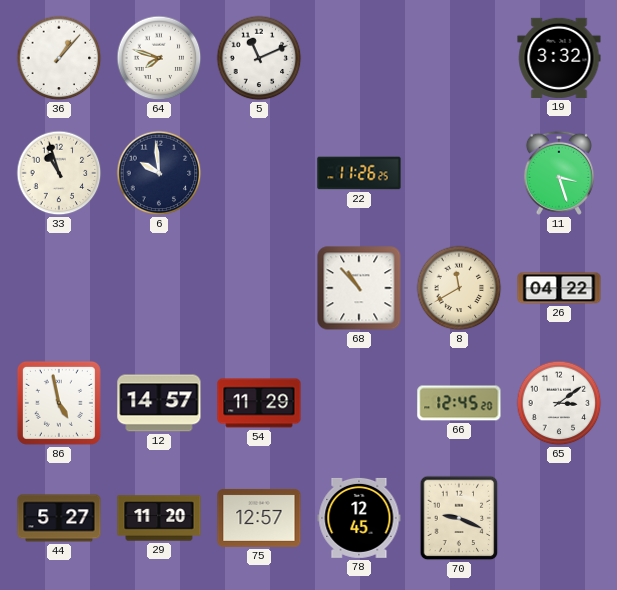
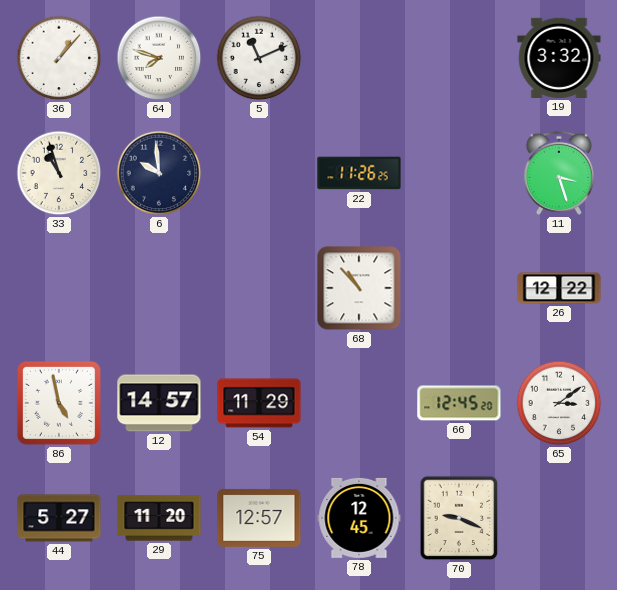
8: 11:40 -> none (459, 288)
26: 04:22 -> 12:22 (559, 288)
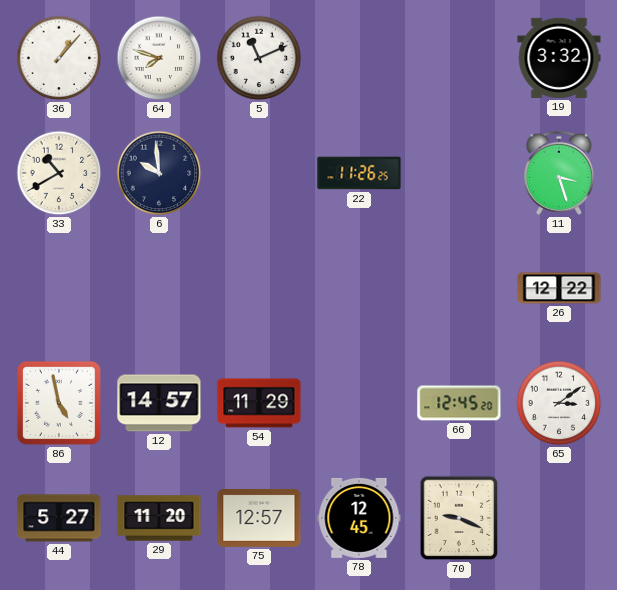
33: 10:57 -> 10:40 (59, 173)
68: 10:53 -> none (359, 288)
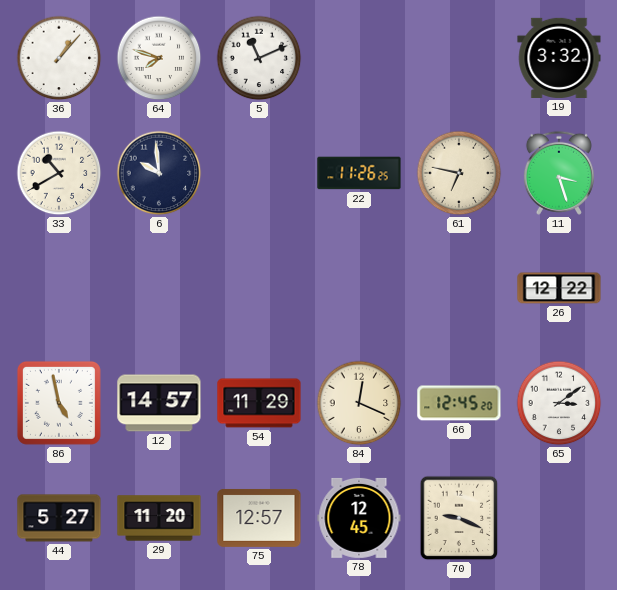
61: none -> 6:47 (459, 173)
84: none -> 12:19 (359, 403)
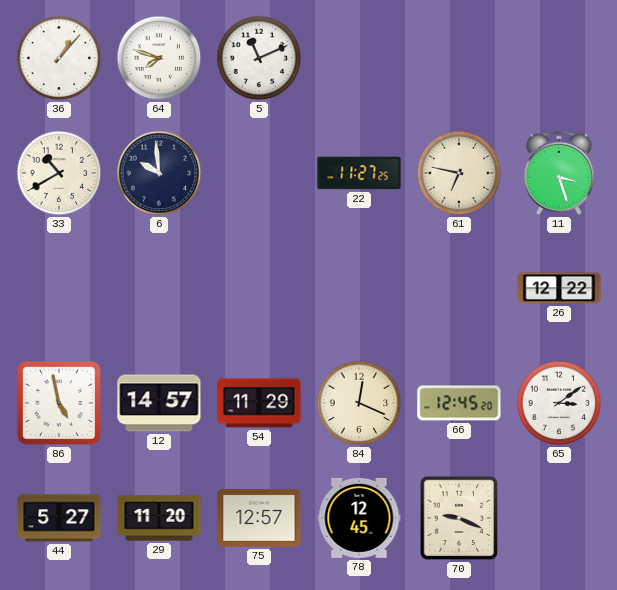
19: 3:32 -> none (559, 58)
22: 11:26 -> 11:27 (359, 173)
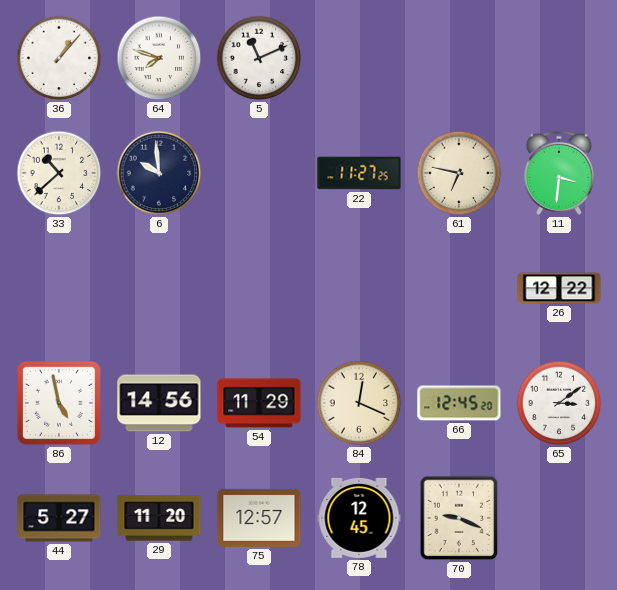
33: 10:40 -> 10:38 (59, 173)
11: 3:27 -> 3:31 (559, 173)
12: 14:57 -> 14:56 (159, 403)
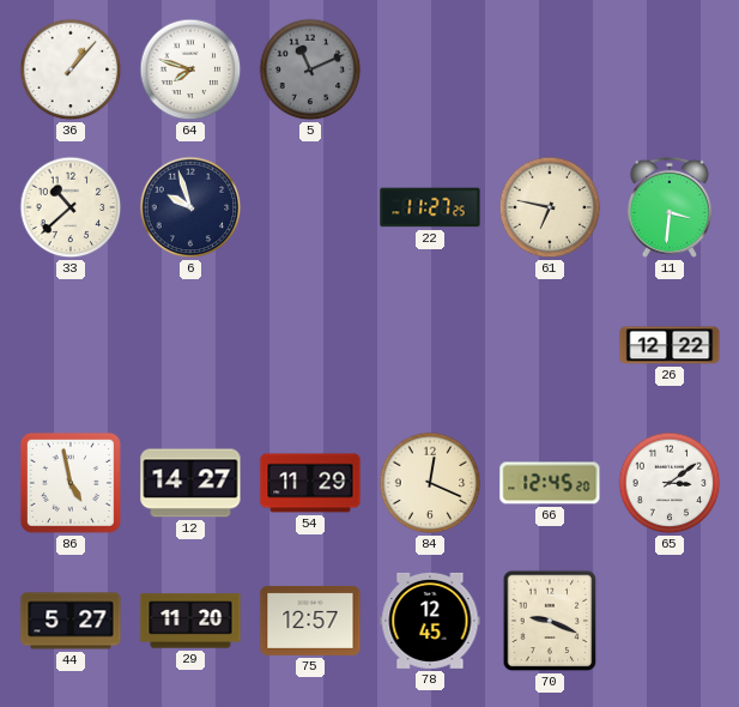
5 dial: white -> grey (310, 70)
6: 9:59 -> 9:57 (190, 207)
12: 14:56 -> 14:27 (190, 483)
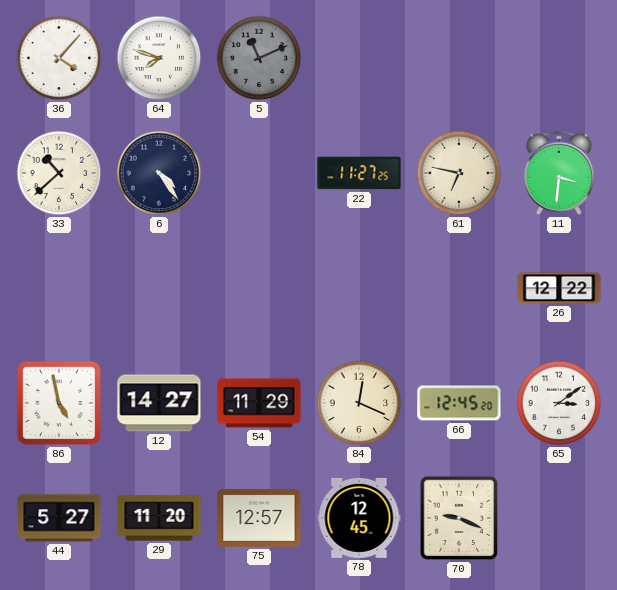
36: 1:07 -> 4:07 (59, 58)
6: 9:57 -> 4:24 (159, 173)
